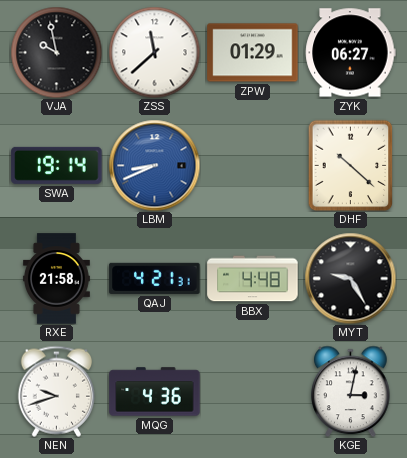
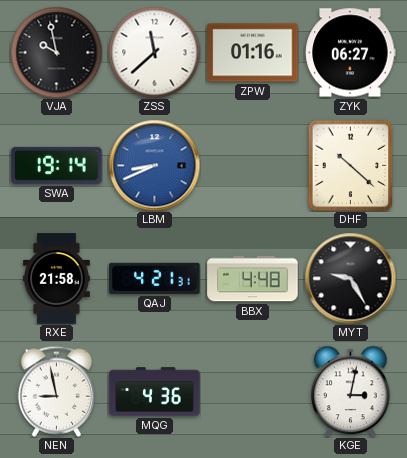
ZPW: 01:29 -> 01:16 (253, 53)
NEN: 9:42 -> 8:58 (56, 391)
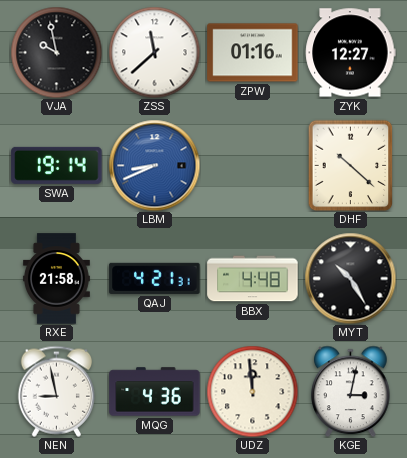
ZYK: 06:27 -> 12:27 (351, 53)
MYT: 9:25 -> 10:25 (350, 278)
UDZ: none -> 11:59 (252, 391)
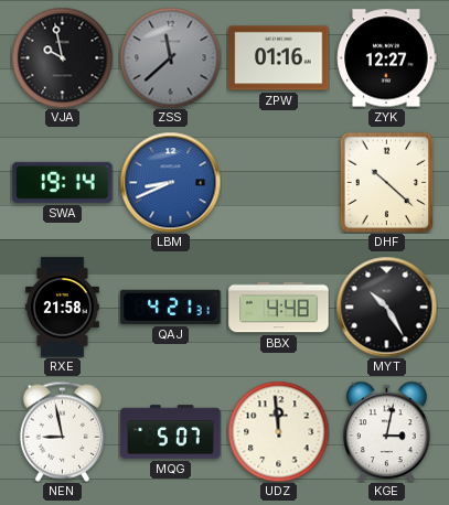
ZSS dial: white -> grey (170, 57)
MQG: 4:36 -> 5:07 (171, 432)
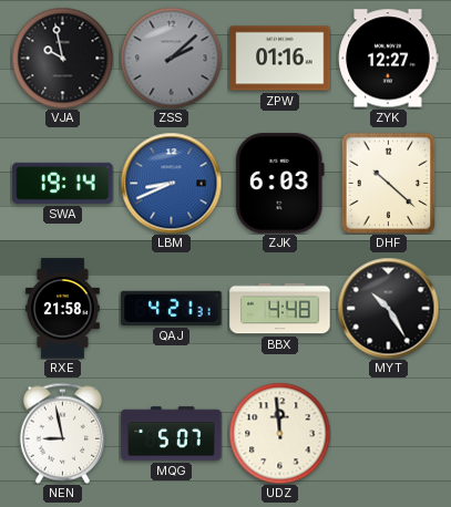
ZSS: 11:38 -> 2:08 (171, 58)
ZJK: none -> 6:03 (279, 184)
KGE: 3:02 -> none (387, 431)
